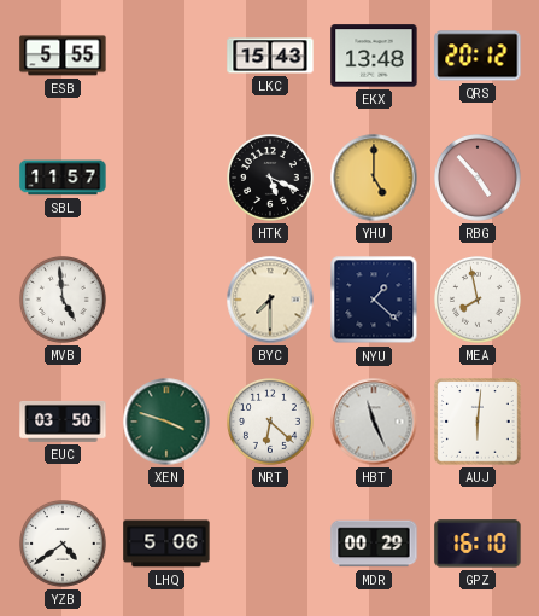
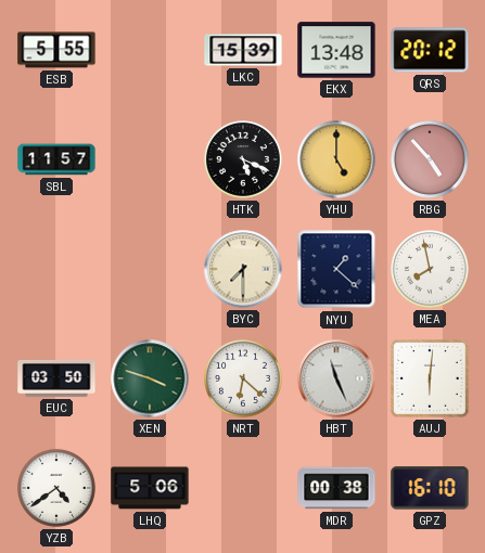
LKC: 15:43 -> 15:39 (243, 50)
MVB: 4:59 -> none (64, 301)
MDR: 00:29 -> 00:38 (336, 488)
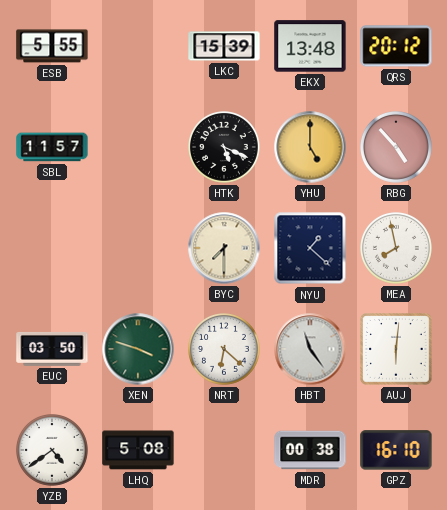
HBT: 11:26 -> 11:24 (310, 349)
LHQ: 5:06 -> 5:08 (138, 450)
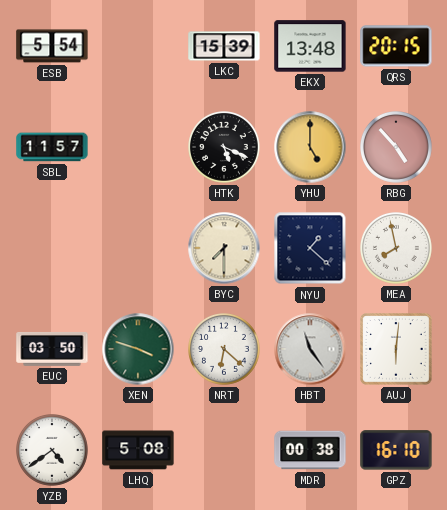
ESB: 5:55 -> 5:54 (52, 46)
QRS: 20:12 -> 20:15 (396, 46)
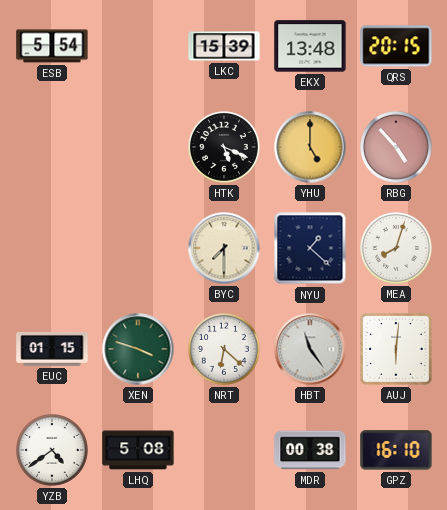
SBL: 11:57 -> none (52, 147)
MEA: 7:58 -> 8:03 (397, 249)
EUC: 03:50 -> 01:15 (52, 349)
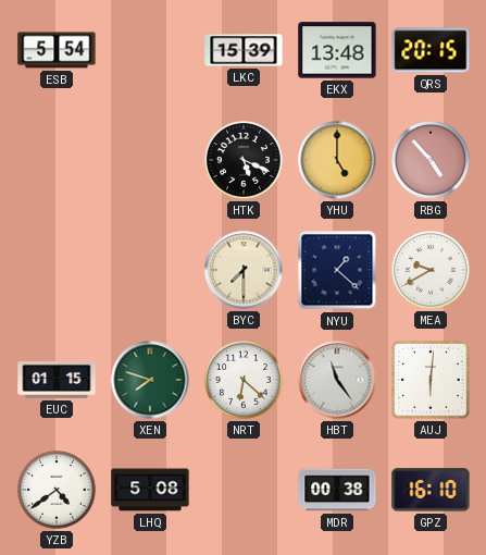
MEA: 8:03 -> 9:40 (432, 271)
XEN: 3:48 -> 7:48 (150, 380)
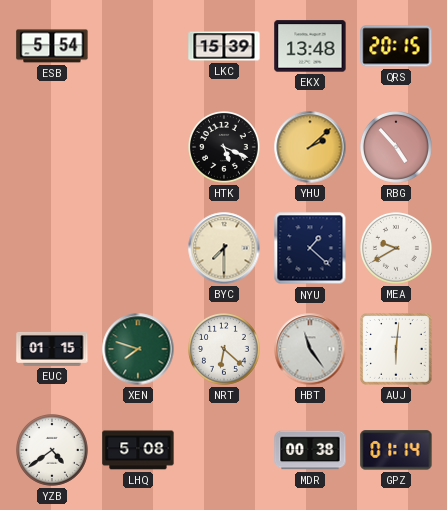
YHU: 5:00 -> 2:08 (310, 147)
GPZ: 16:10 -> 01:14 (396, 450)
